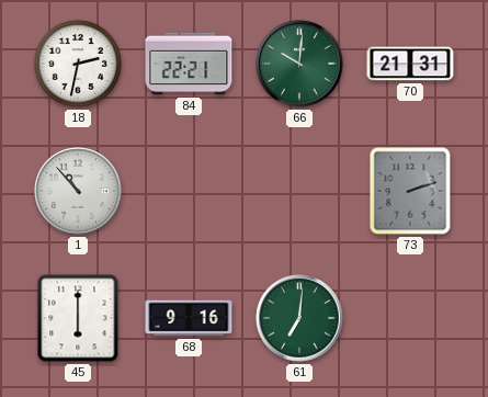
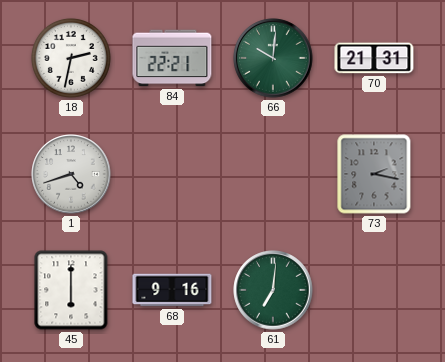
1: 10:53 -> 4:42 (71, 174)
73: 2:12 -> 2:17 (374, 174)
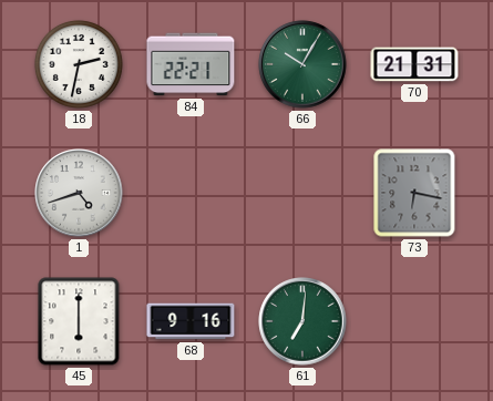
66: 10:01 -> 10:05 (302, 64)
73: 2:17 -> 6:17 (414, 193)
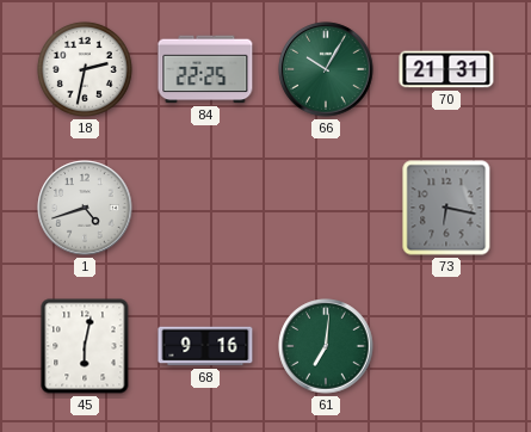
84: 22:21 -> 22:25 (205, 69)
45: 6:00 -> 6:02 (85, 346)
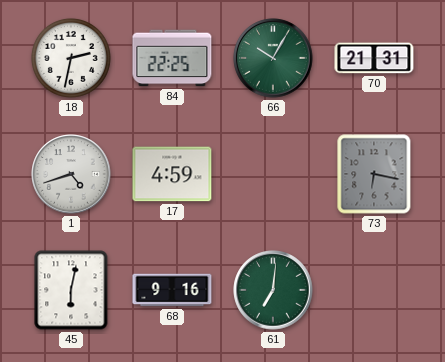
17: none -> 4:59 (172, 174)
